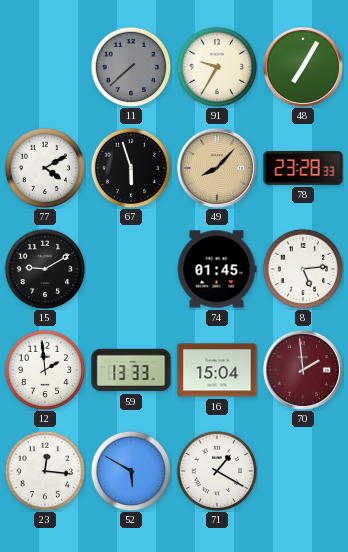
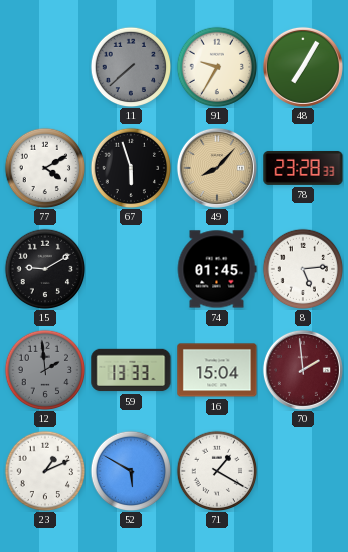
12 dial: white -> grey (45, 370)
23: 12:16 -> 1:11 (45, 471)
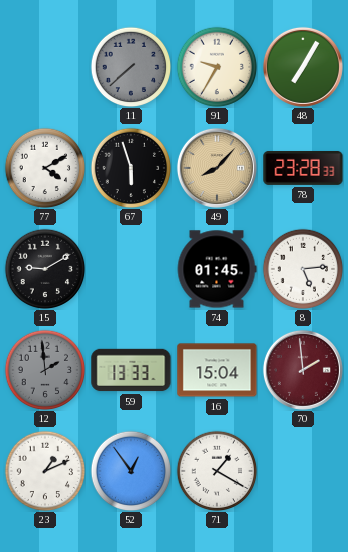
52: 5:50 -> 12:54 (131, 471)
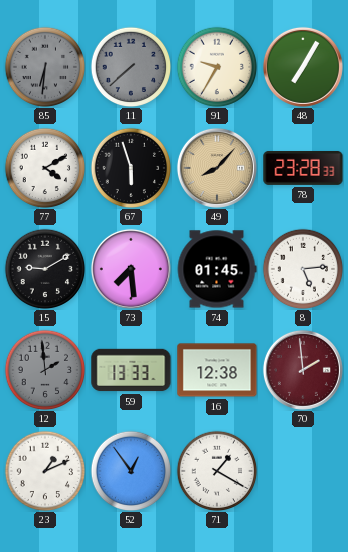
85: none -> 6:31 (45, 67)
73: none -> 7:29 (131, 269)
16: 15:04 -> 12:38 (217, 370)
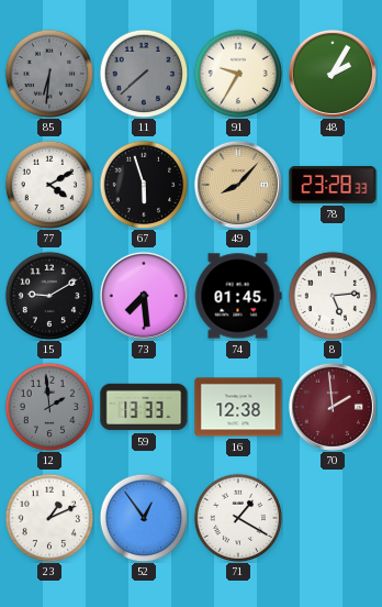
48: 7:05 -> 2:05 (333, 74)
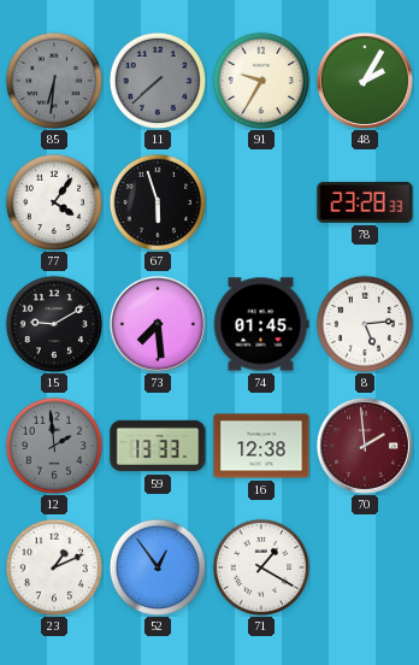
77: 4:10 -> 4:06 (54, 202)
49: 8:07 -> none (238, 185)
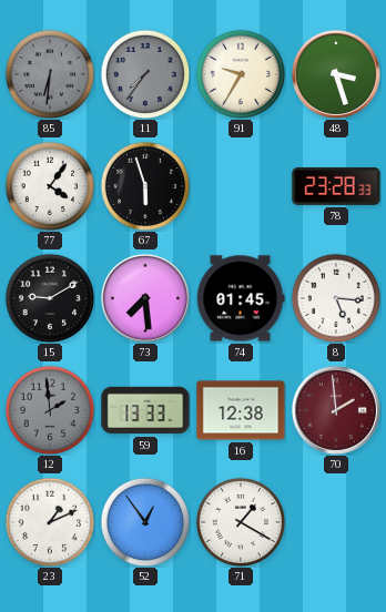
11: 7:38 -> 7:36 (145, 74)
48: 2:05 -> 3:27 (336, 74)
8: 5:14 -> 5:16 (336, 298)
